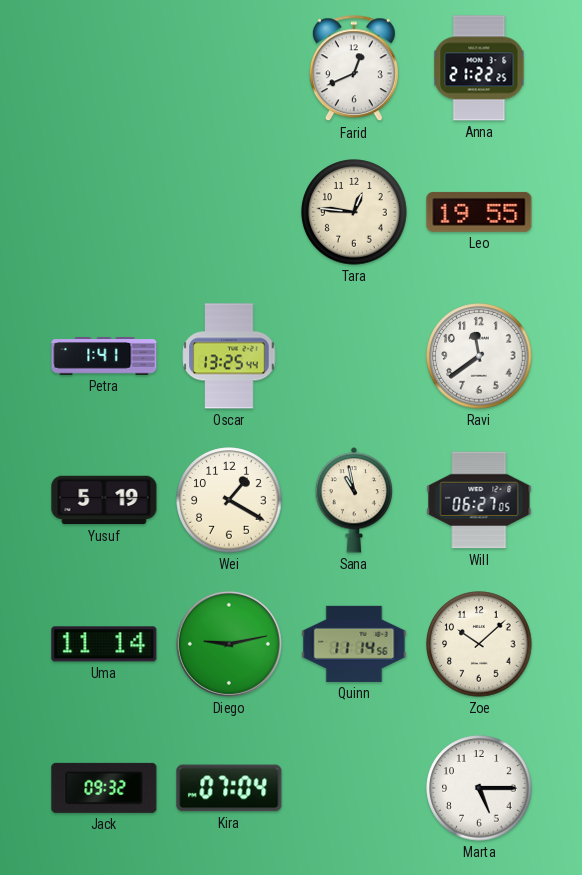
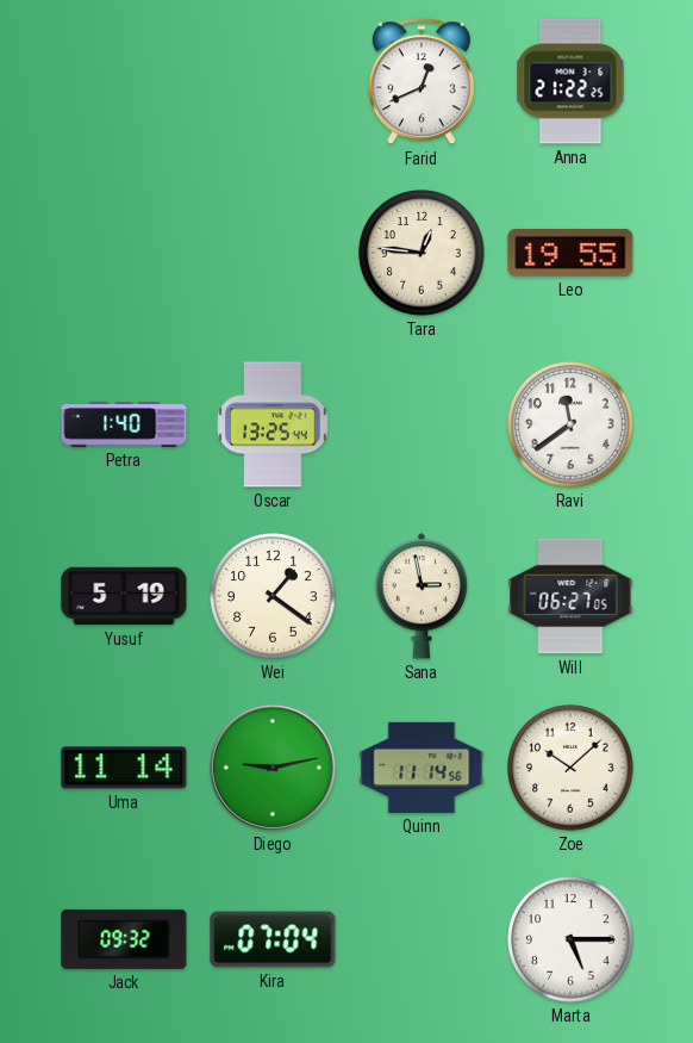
Petra: 1:41 -> 1:40 (124, 426)
Wei: 1:20 -> 1:21 (273, 596)
Sana: 10:58 -> 2:58 (422, 596)
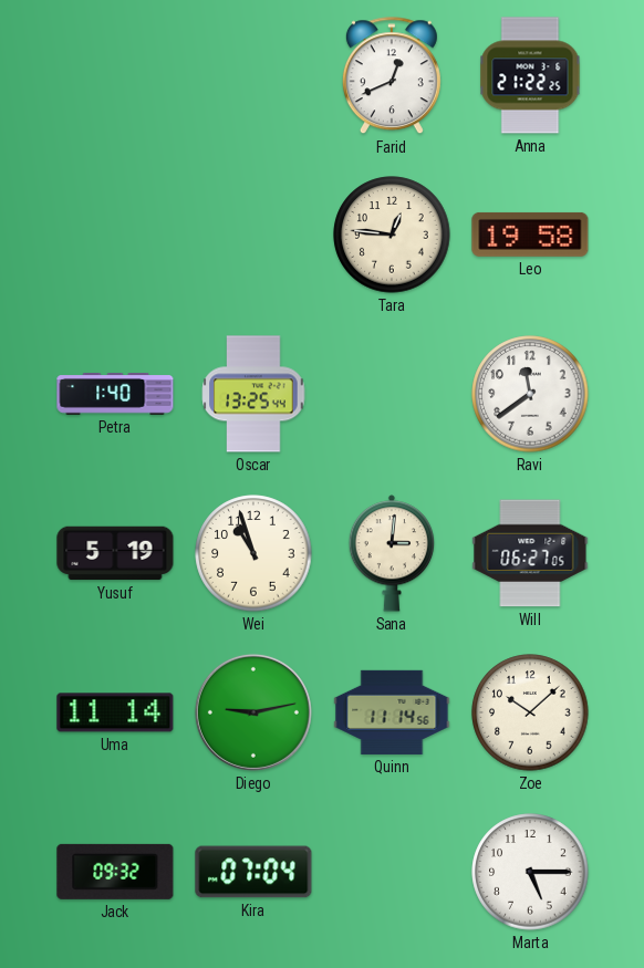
Leo: 19:55 -> 19:58 (530, 235)
Wei: 1:21 -> 10:57 (253, 553)
Sana: 2:58 -> 3:01 (392, 553)
